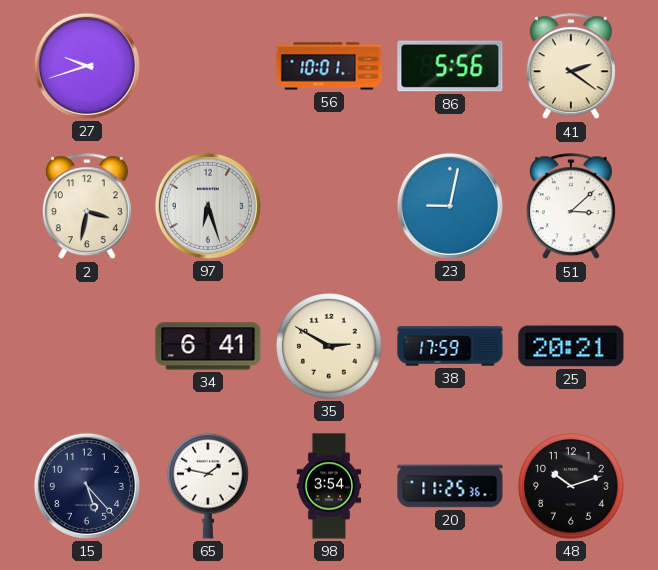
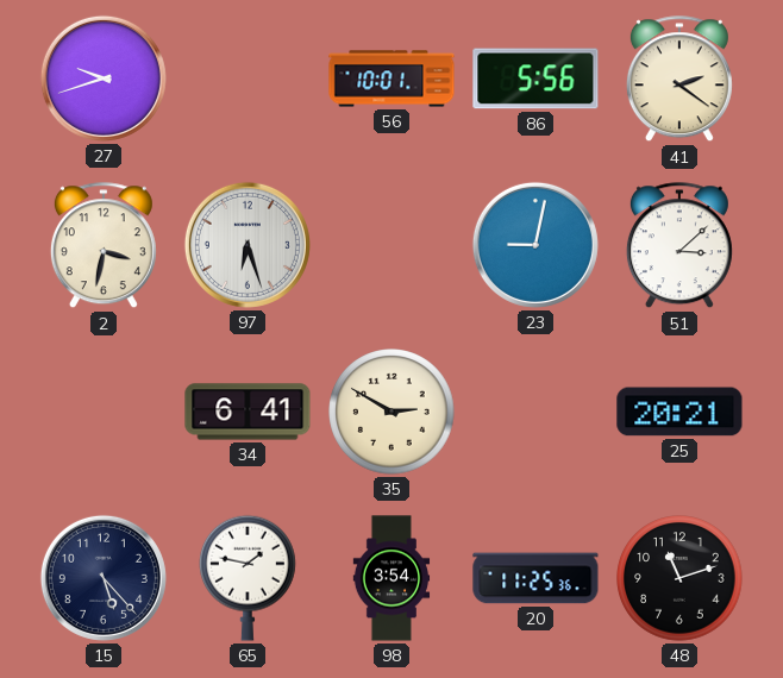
38: 17:59 -> none (450, 346)
48: 10:12 -> 11:12 (679, 578)
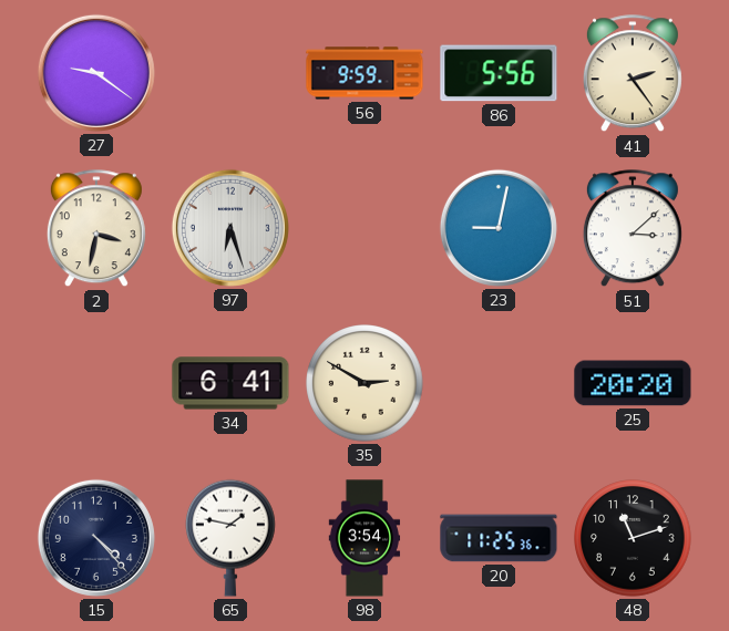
27: 9:42 -> 9:21 (96, 73)
56: 10:01 -> 9:59 (364, 73)
41: 2:21 -> 2:24 (633, 74)
25: 20:21 -> 20:20 (633, 383)
15: 5:23 -> 4:23 (96, 538)
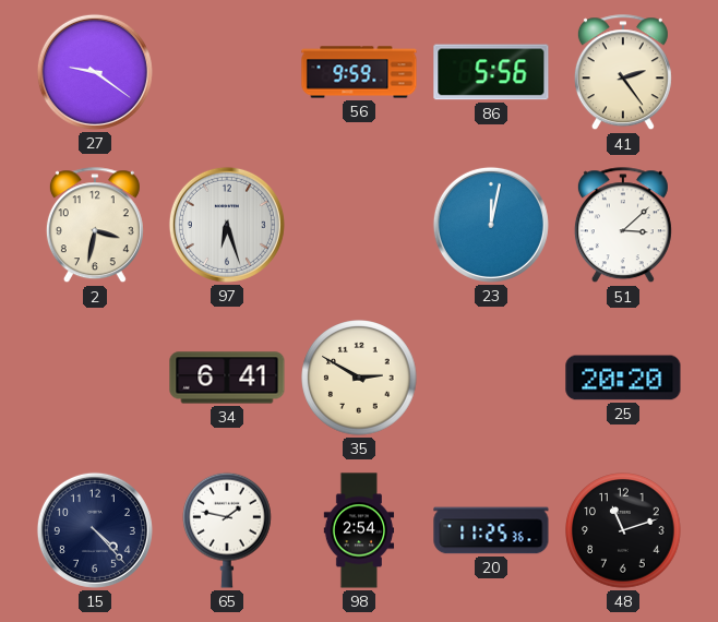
23: 9:02 -> 12:02 (491, 225)
98: 3:54 -> 2:54 (359, 530)
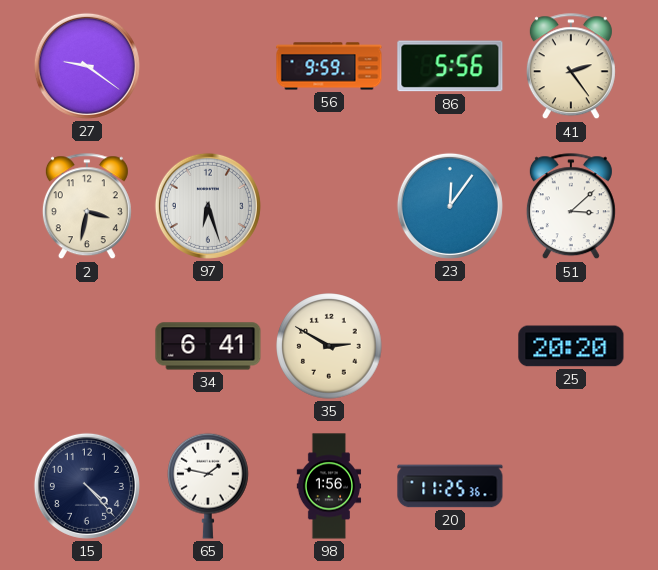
23: 12:02 -> 12:06 (450, 206)
98: 2:54 -> 1:56 (329, 486)
48: 11:12 -> none (623, 530)
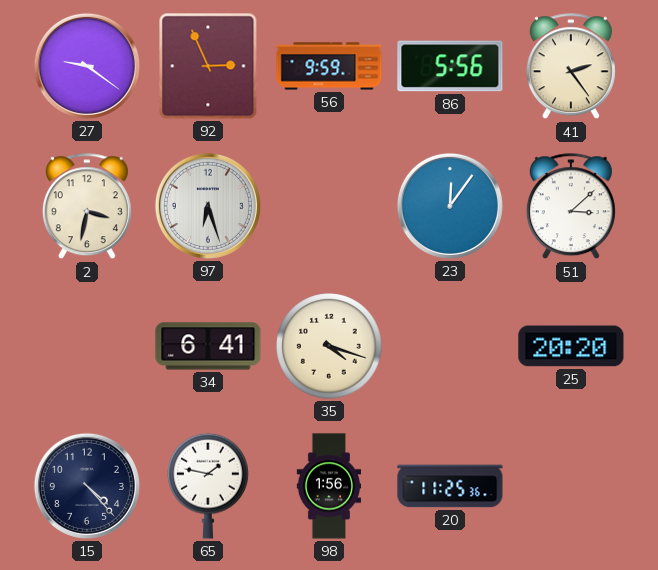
92: none -> 2:56 (208, 66)
35: 2:50 -> 4:18 (329, 346)
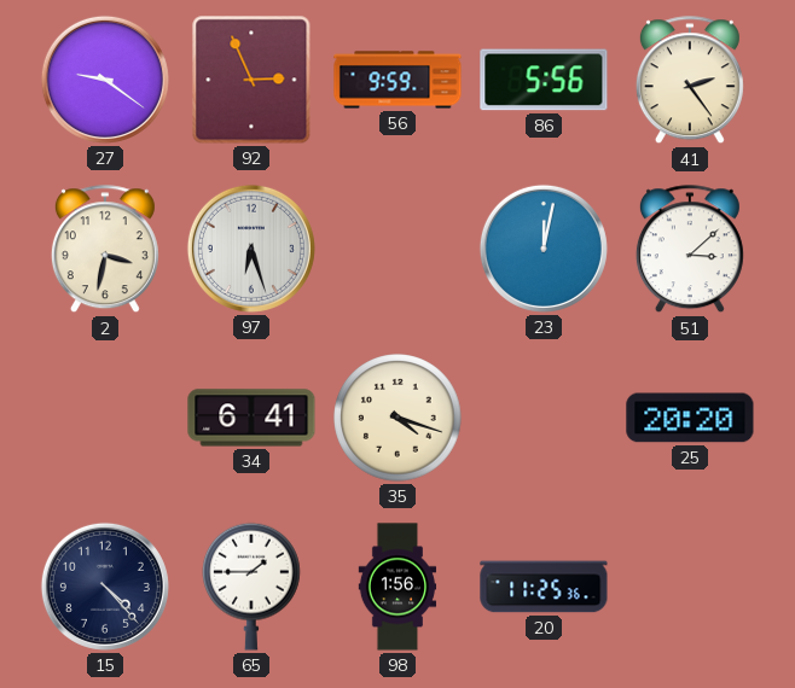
23: 12:06 -> 12:02 (544, 249)
65: 1:47 -> 1:45 (253, 587)
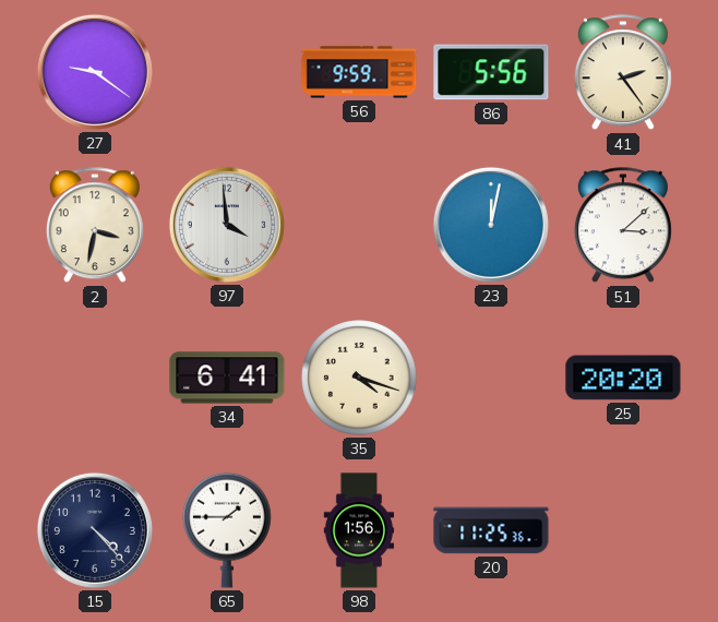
92: 2:56 -> none (251, 80)
97: 6:27 -> 3:59 (227, 225)
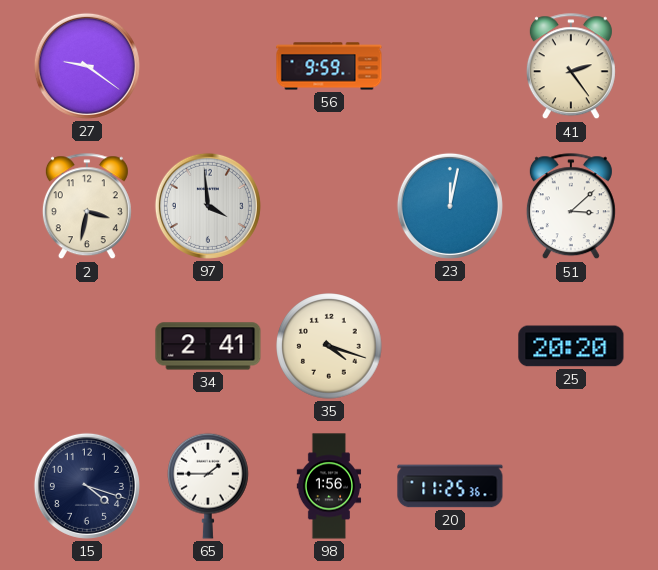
86: 5:56 -> none (491, 72)
34: 6:41 -> 2:41 (208, 346)
15: 4:23 -> 4:18 (87, 486)
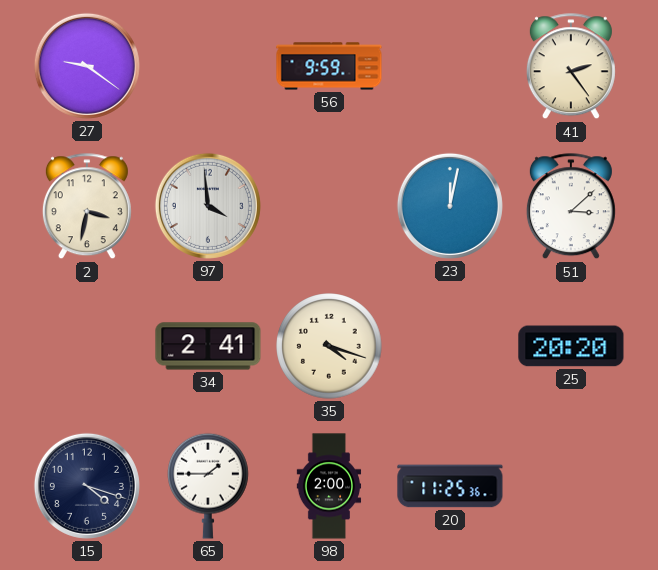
98: 1:56 -> 2:00 (329, 486)
